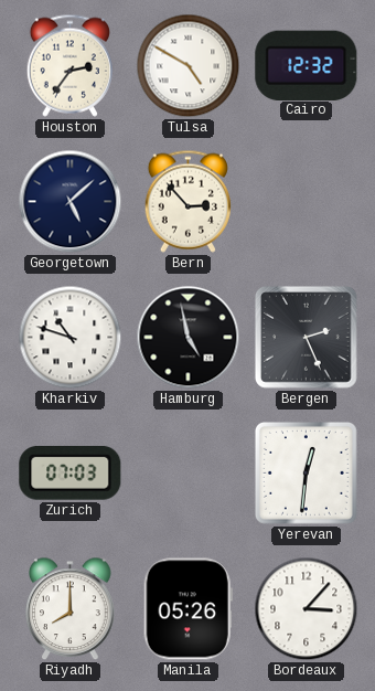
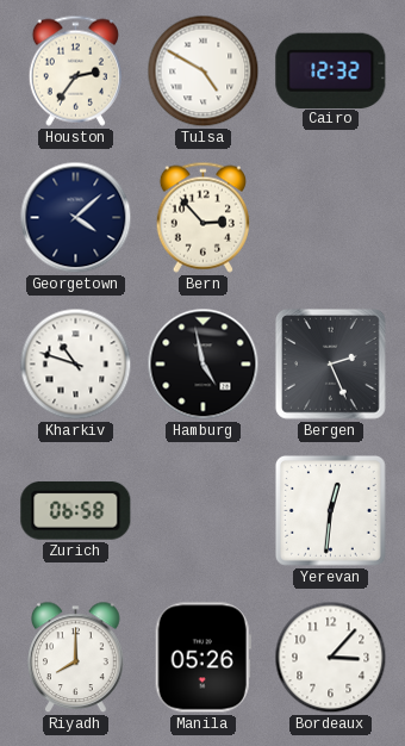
Georgetown: 5:08 -> 4:08 (76, 218)
Zurich: 07:03 -> 06:58 (76, 510)
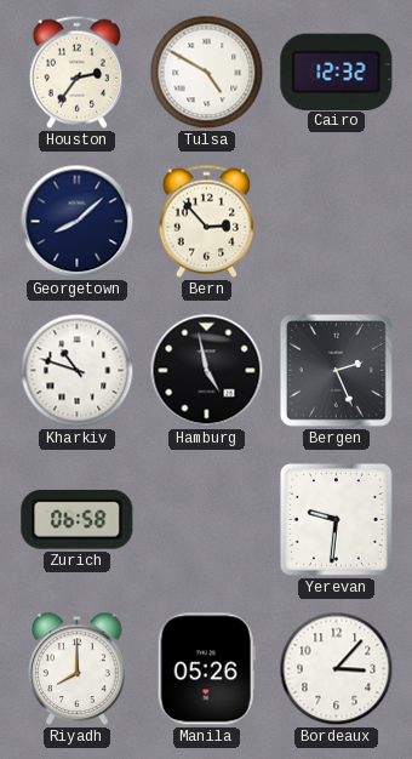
Georgetown: 4:08 -> 8:08 (78, 222)
Yerevan: 12:31 -> 9:31 (336, 519)
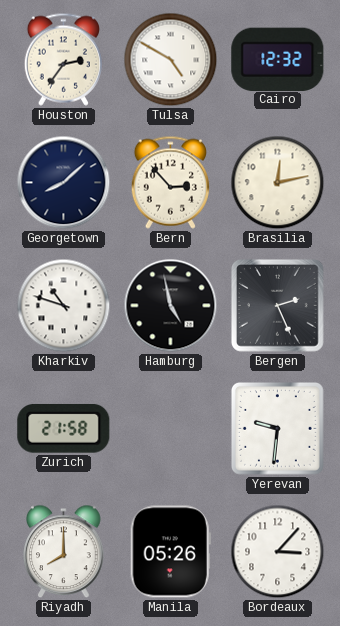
Brasilia: none -> 12:13 (278, 183)
Zurich: 06:58 -> 21:58 (64, 428)
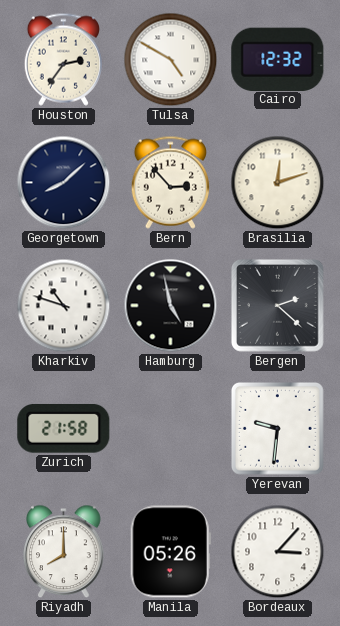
Brasilia: 12:13 -> 12:12 (278, 183)
Bergen: 2:26 -> 2:22 (278, 306)
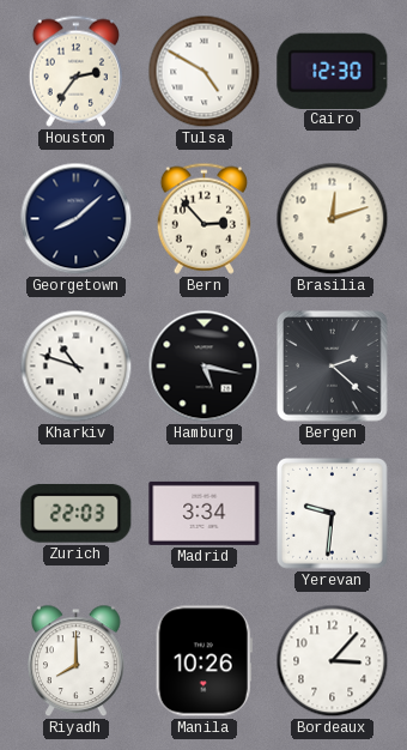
Cairo: 12:32 -> 12:30 (333, 71)
Hamburg: 4:58 -> 5:17 (205, 367)
Zurich: 21:58 -> 22:03 (77, 513)
Madrid: none -> 3:34 (205, 513)
Manila: 05:26 -> 10:26 (203, 661)
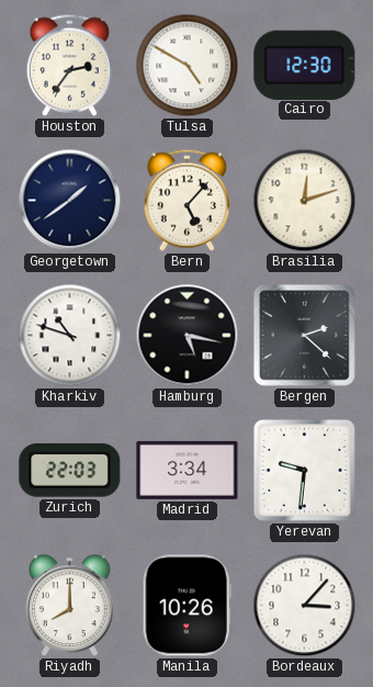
Georgetown: 8:08 -> 1:39 (70, 201)
Bern: 2:53 -> 5:07 (187, 200)
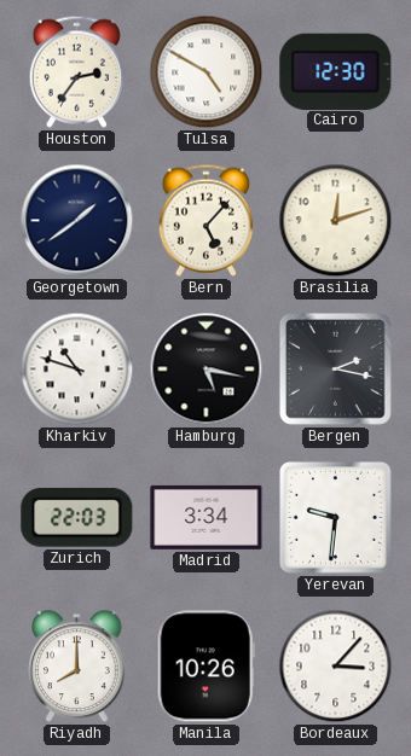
Bergen: 2:22 -> 2:17 (336, 370)
